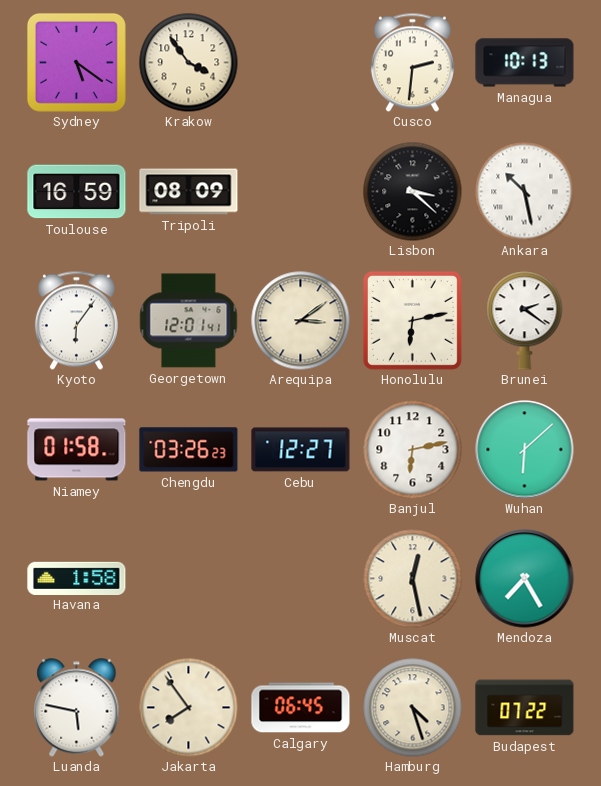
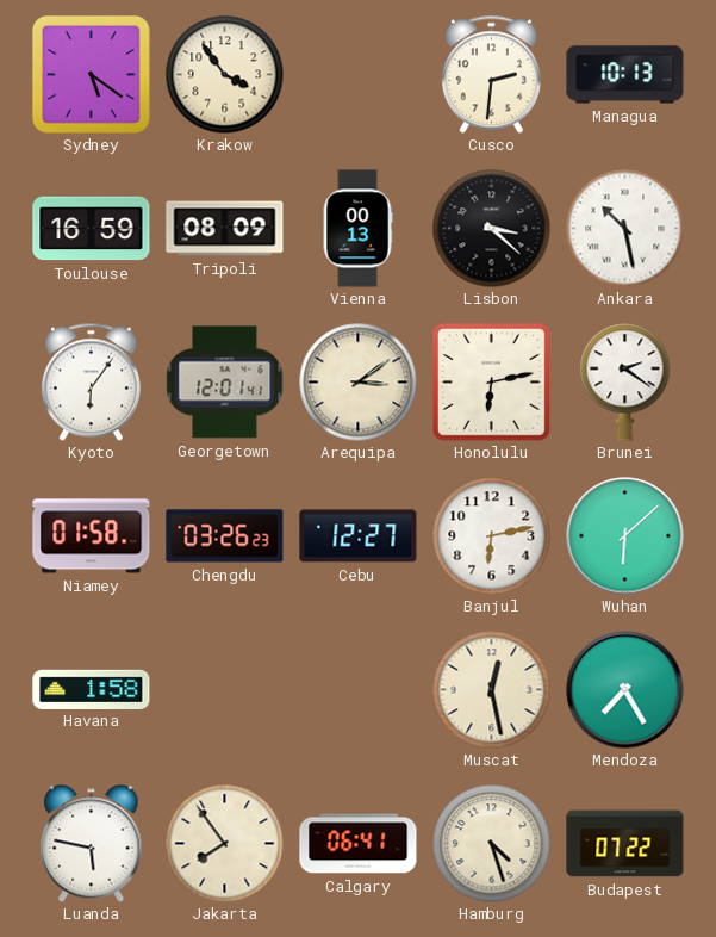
Vienna: none -> 00:13 (357, 229)
Calgary: 06:45 -> 06:41 (359, 844)
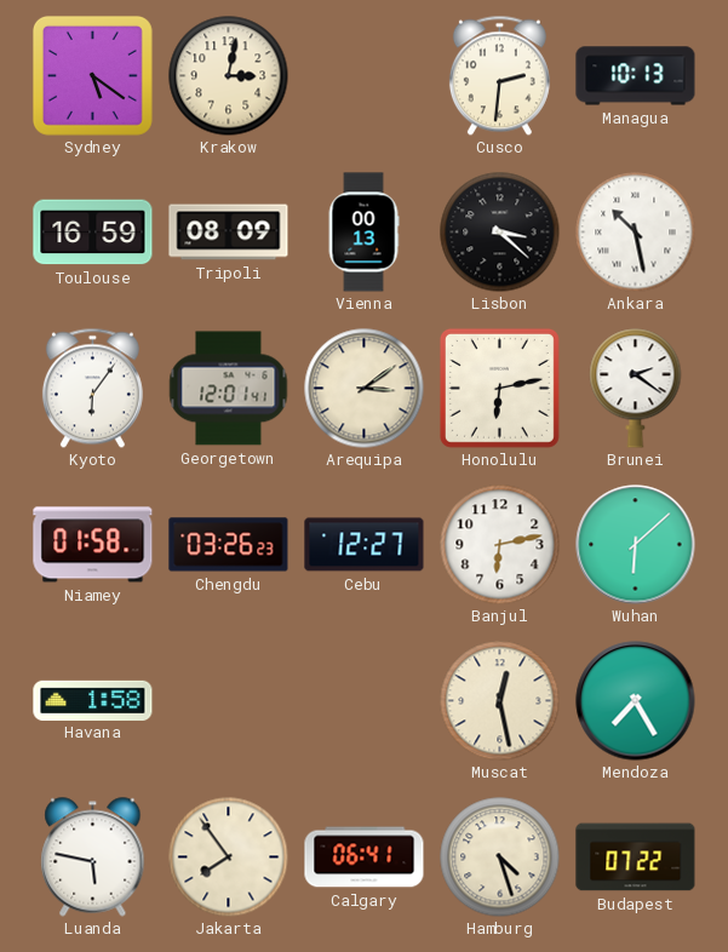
Krakow: 3:54 -> 3:02 (229, 76)
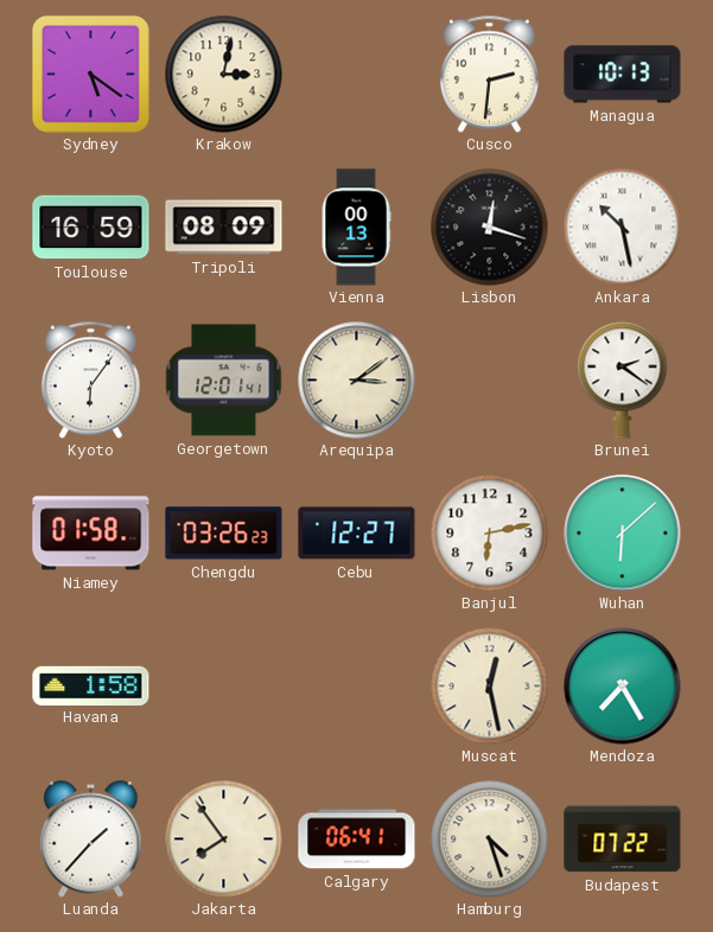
Lisbon: 3:22 -> 12:18 (490, 228)
Honolulu: 6:13 -> none (499, 388)
Luanda: 5:47 -> 1:37 (91, 840)
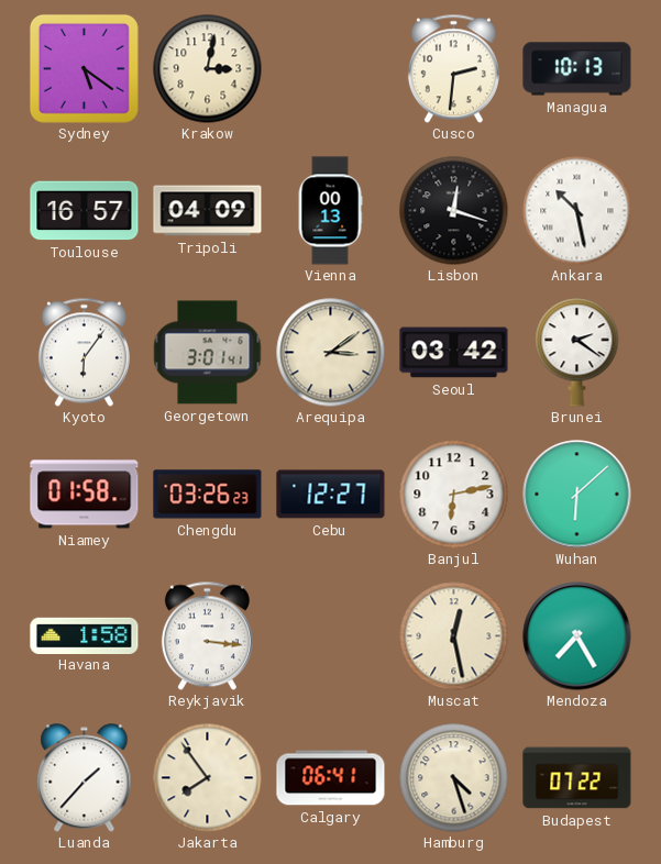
Toulouse: 16:59 -> 16:57 (85, 211)
Tripoli: 08:09 -> 04:09 (208, 211)
Georgetown: 12:01 -> 3:01 (208, 353)
Seoul: none -> 03:42 (454, 353)
Reykjavik: none -> 3:16 (207, 635)
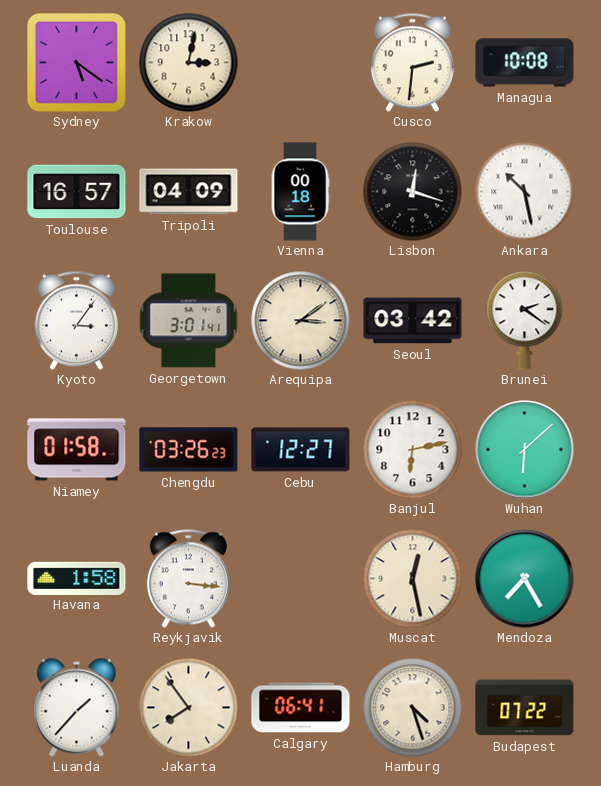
Managua: 10:13 -> 10:08 (525, 63)
Vienna: 00:13 -> 00:18 (300, 192)
Kyoto: 6:06 -> 3:06 (76, 320)
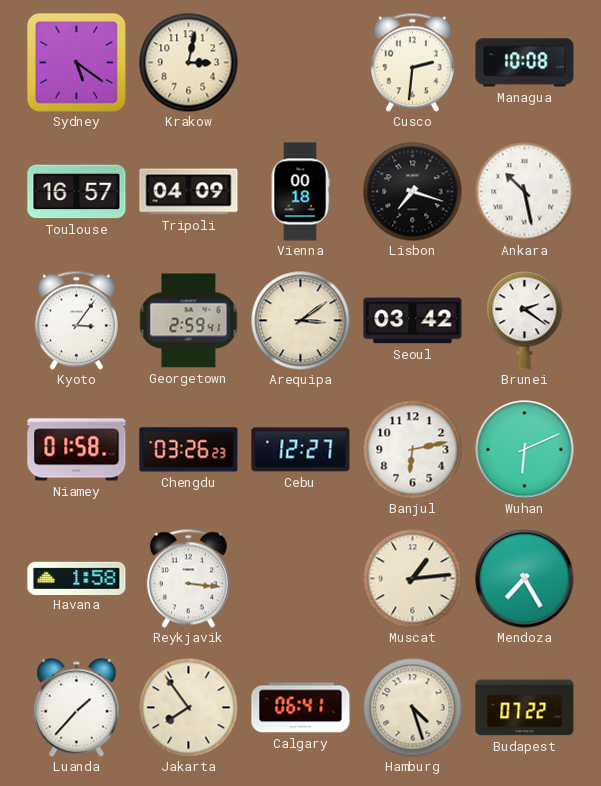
Lisbon: 12:18 -> 7:18 (413, 192)
Georgetown: 3:01 -> 2:59 (189, 321)
Wuhan: 6:08 -> 6:11 (525, 450)
Muscat: 12:28 -> 1:14 (413, 579)
